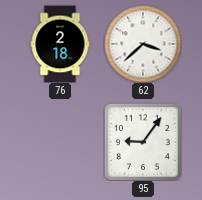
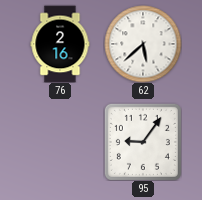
76: 2:18 -> 2:16 (60, 44)
62: 3:38 -> 5:38 (143, 44)
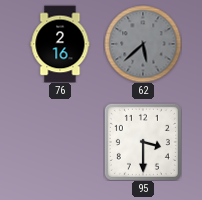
62 dial: white -> grey (143, 44)
95: 9:06 -> 3:30 (143, 142)
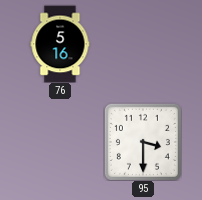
76: 2:16 -> 5:16 (60, 44)
62: 5:38 -> none (143, 44)
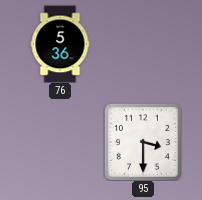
76: 5:16 -> 5:36 (60, 44)
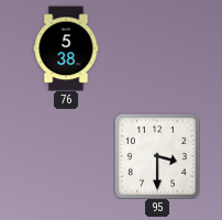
76: 5:36 -> 5:38 (66, 48)
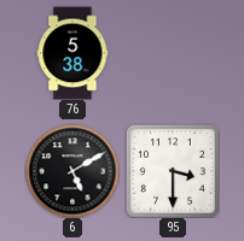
6: none -> 5:10 (72, 171)
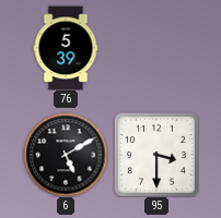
76: 5:38 -> 5:39 (66, 48)
